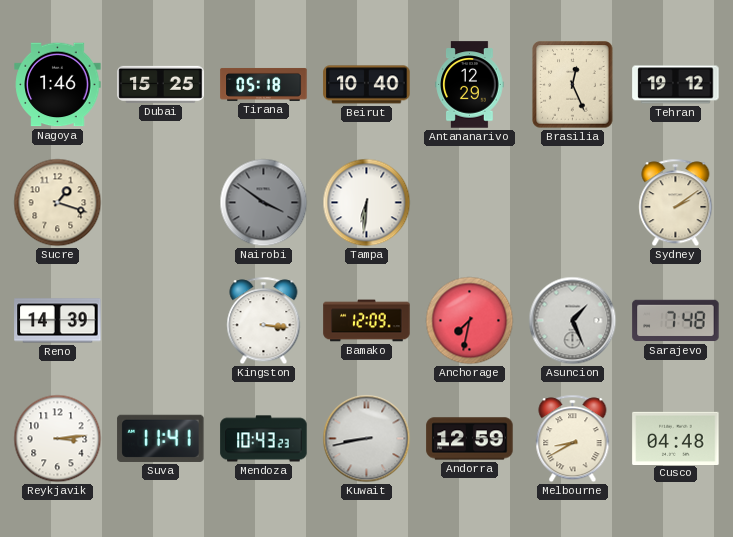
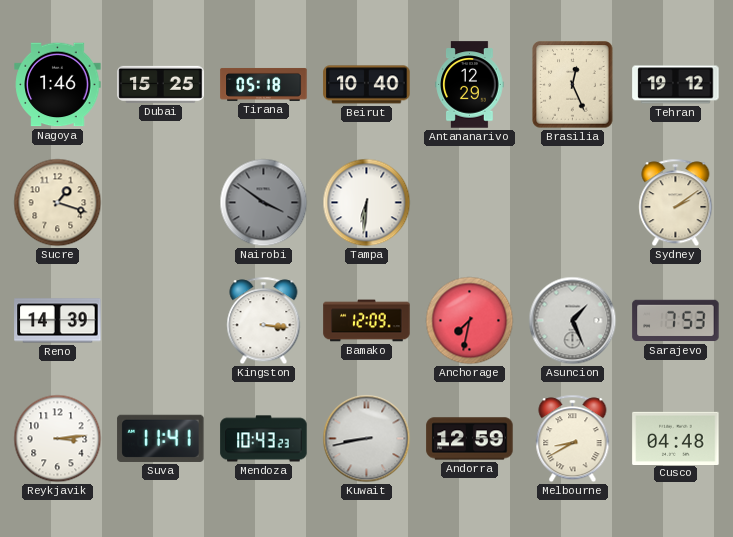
Sarajevo: 7:48 -> 7:53 (676, 321)
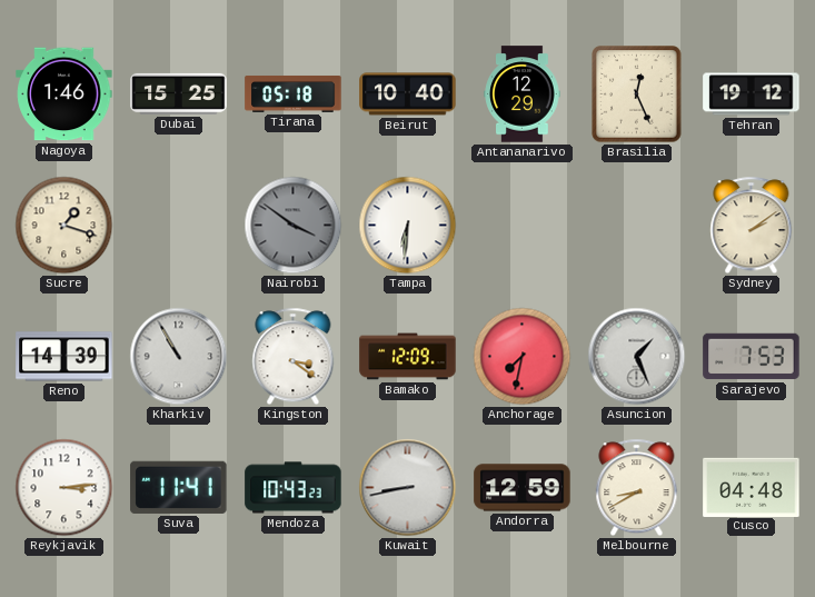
Kharkiv: none -> 10:55 (179, 357)
Kingston: 3:16 -> 3:21 (294, 357)
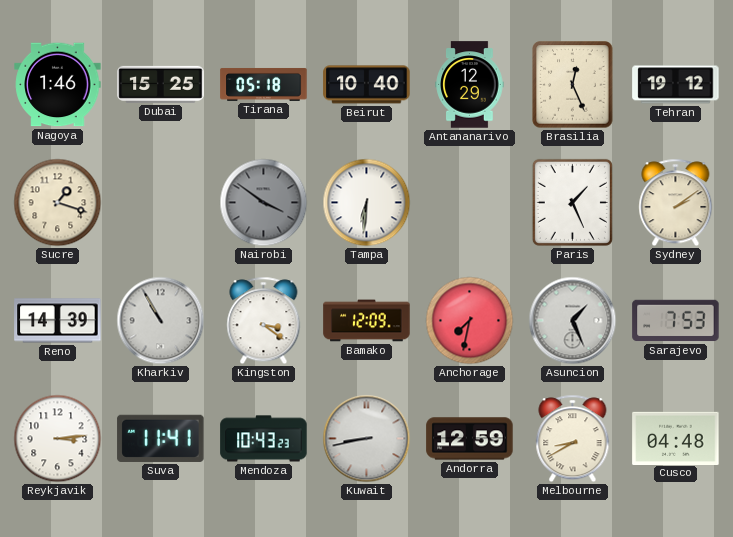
Paris: none -> 1:26 (572, 202)
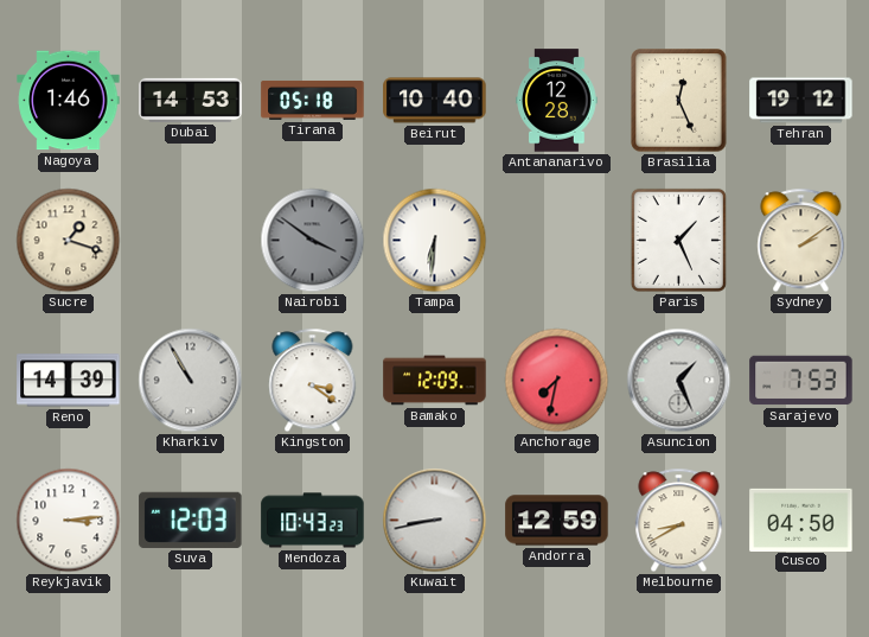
Dubai: 15:25 -> 14:53 (191, 100)
Antananarivo: 12:29 -> 12:28 (557, 101)
Suva: 11:41 -> 12:03 (191, 520)
Cusco: 04:48 -> 04:50 (801, 520)
